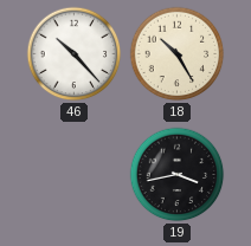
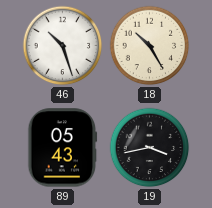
46: 10:23 -> 10:27 (63, 46)
89: none -> 05:43 (63, 148)
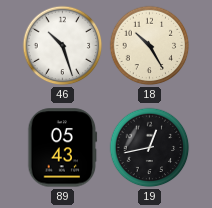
19: 3:43 -> 12:43 (150, 148)
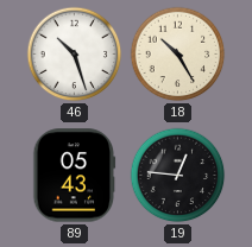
19: 12:43 -> 12:46 (178, 176)
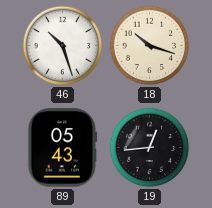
18: 10:25 -> 10:18 (150, 46)
19: 12:46 -> 12:44 (150, 148)
